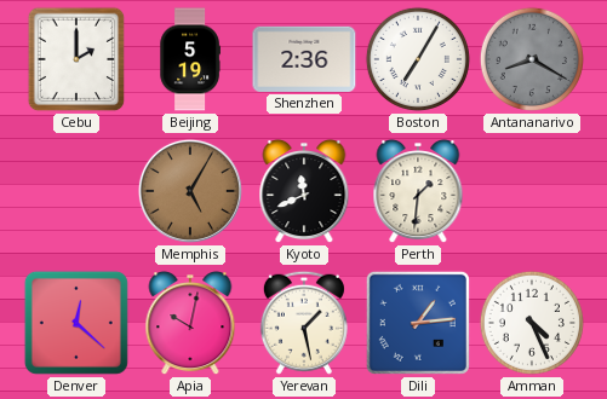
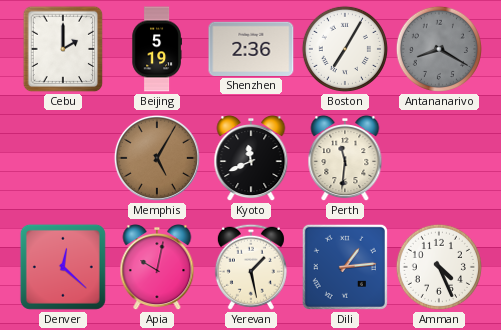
Perth: 1:31 -> 11:31 (345, 159)
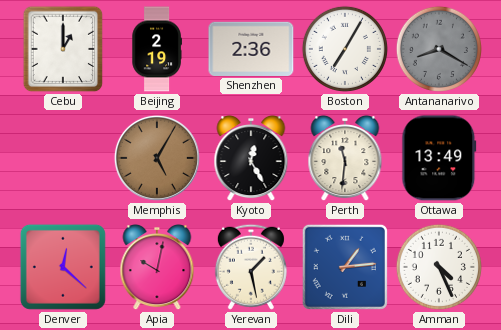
Cebu: 2:00 -> 1:00 (63, 49)
Beijing: 5:19 -> 2:19 (157, 49)
Kyoto: 11:41 -> 12:25 (251, 159)
Ottawa: none -> 13:49 (439, 158)
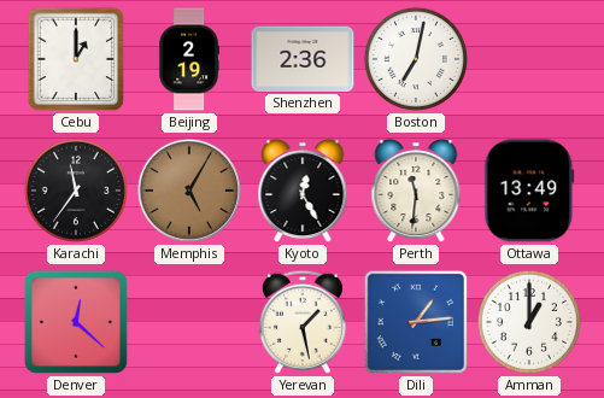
Boston: 7:05 -> 7:02 (416, 59)
Antananarivo: 8:20 -> none (439, 49)
Karachi: none -> 11:36 (76, 191)
Apia: 10:02 -> none (157, 268)
Amman: 4:26 -> 1:00 (529, 322)
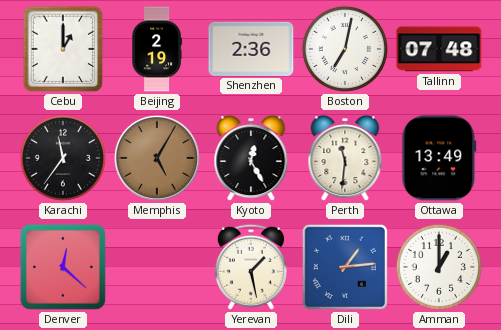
Tallinn: none -> 07:48 (439, 49)
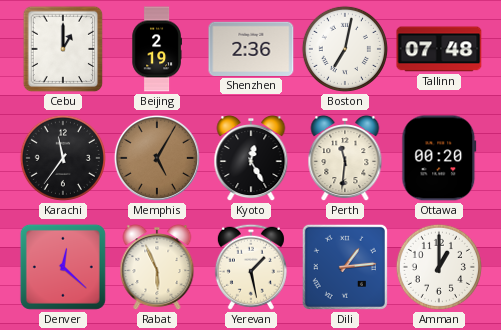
Ottawa: 13:49 -> 00:20 (439, 158)
Rabat: none -> 5:56 (157, 268)
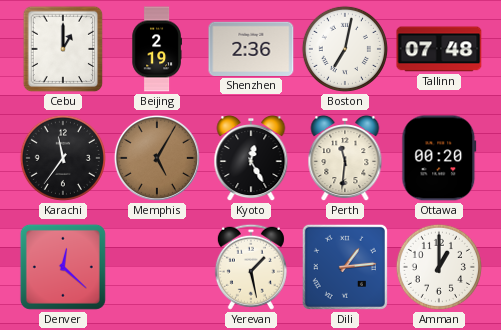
Rabat: 5:56 -> none (157, 268)
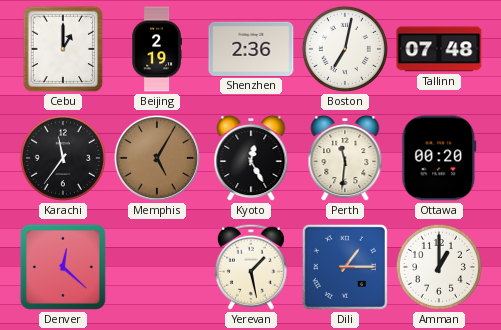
Dili: 1:14 -> 1:15 (345, 267)
